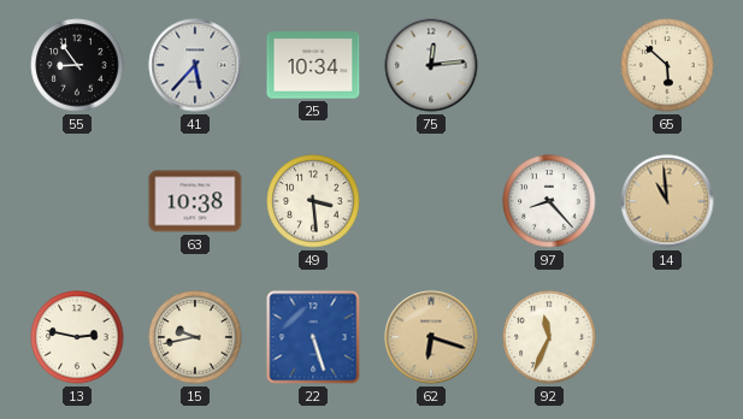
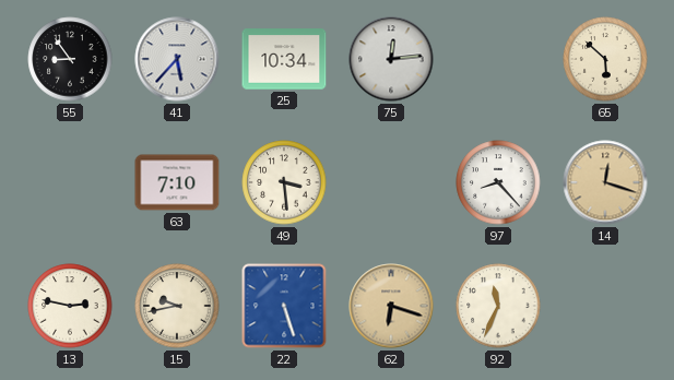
63: 10:38 -> 7:10 (177, 182)
14: 10:59 -> 12:18 (605, 182)
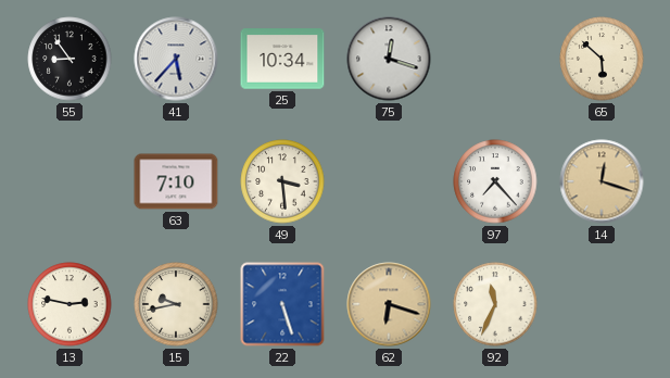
75: 12:14 -> 12:18 (389, 59)
97: 8:23 -> 7:23 (495, 181)
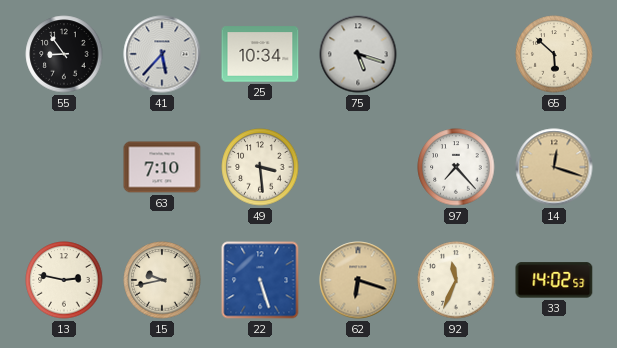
75: 12:18 -> 5:18 (358, 54)
33: none -> 14:02 (554, 280)
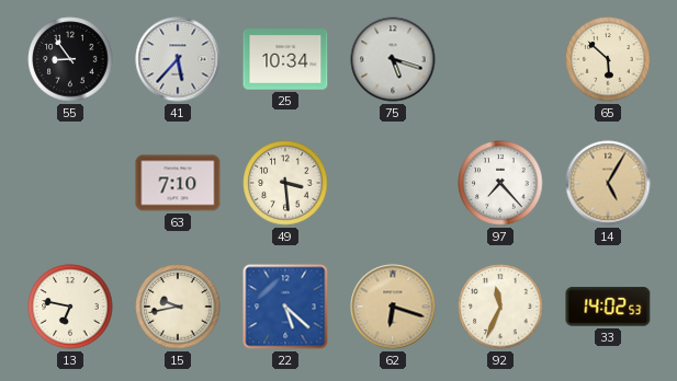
14: 12:18 -> 5:05 (608, 183)
13: 2:47 -> 6:47 (70, 307)
22: 5:27 -> 5:22 (285, 307)
